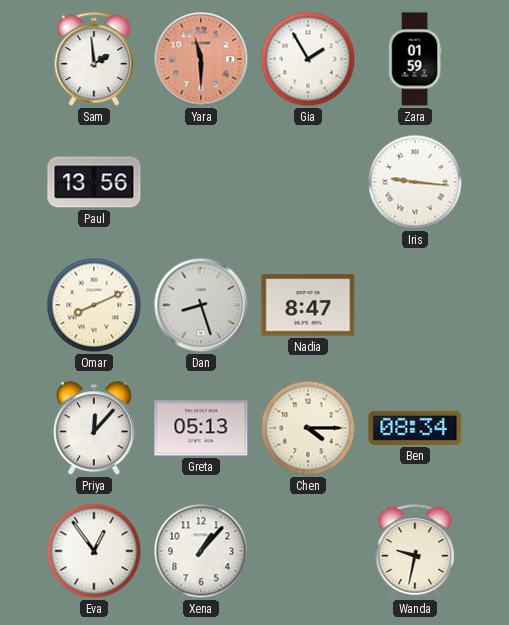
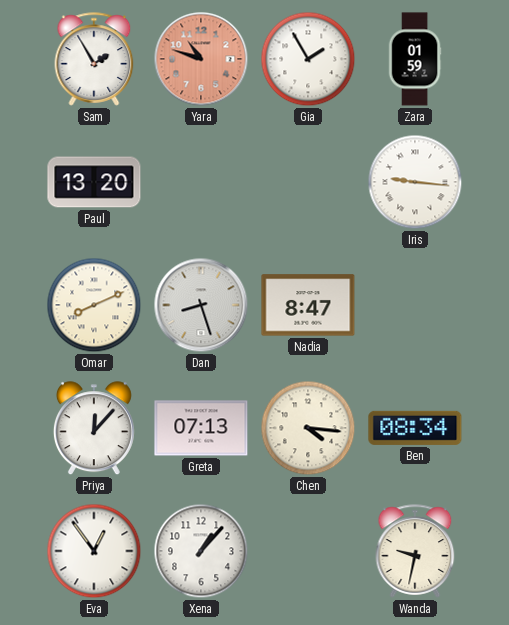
Sam: 1:59 -> 1:55 (94, 59)
Yara: 11:30 -> 10:48 (201, 59)
Paul: 13:56 -> 13:20 (94, 182)
Greta: 05:13 -> 07:13 (201, 428)
Chen: 4:15 -> 4:16 (308, 428)
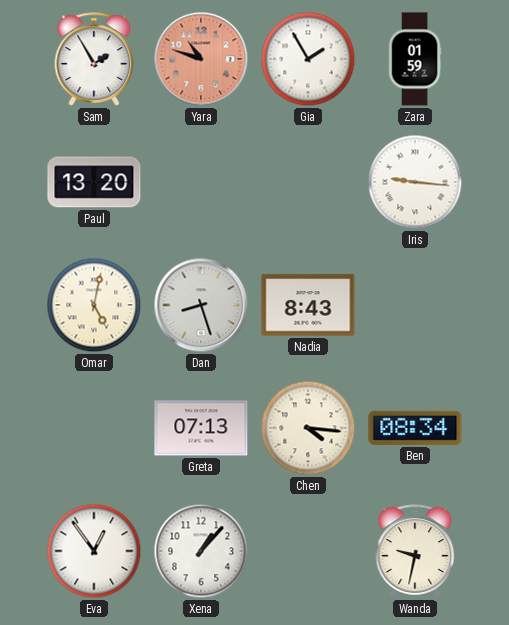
Omar: 8:11 -> 5:02 (94, 305)
Nadia: 8:47 -> 8:43 (308, 305)
Priya: 12:07 -> none (94, 429)
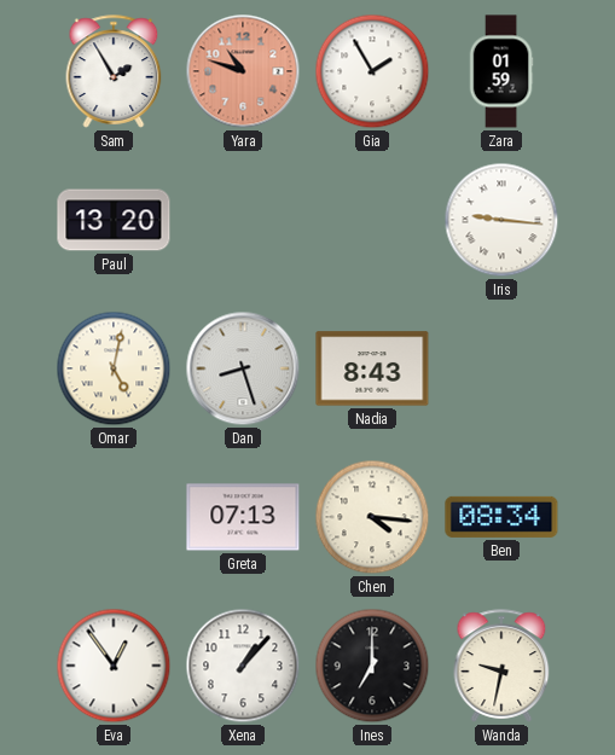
Ines: none -> 7:00 (372, 666)
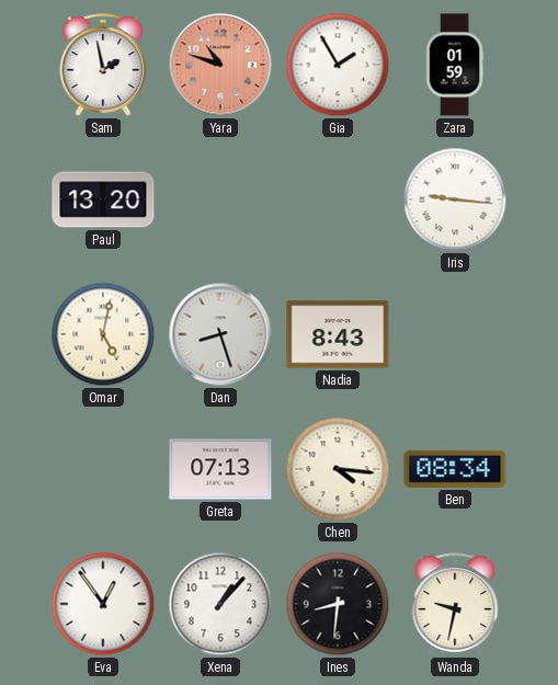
Sam: 1:55 -> 1:58 (103, 65)
Ines: 7:00 -> 8:31 (338, 604)
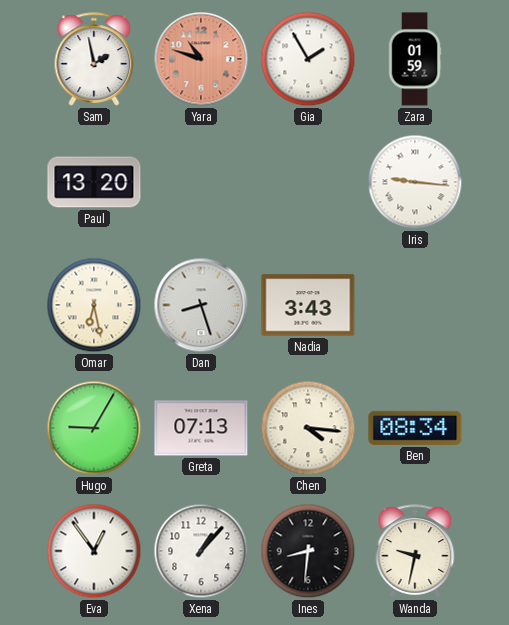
Omar: 5:02 -> 6:28 (94, 305)
Nadia: 8:43 -> 3:43 (308, 305)
Hugo: none -> 9:05 (94, 428)
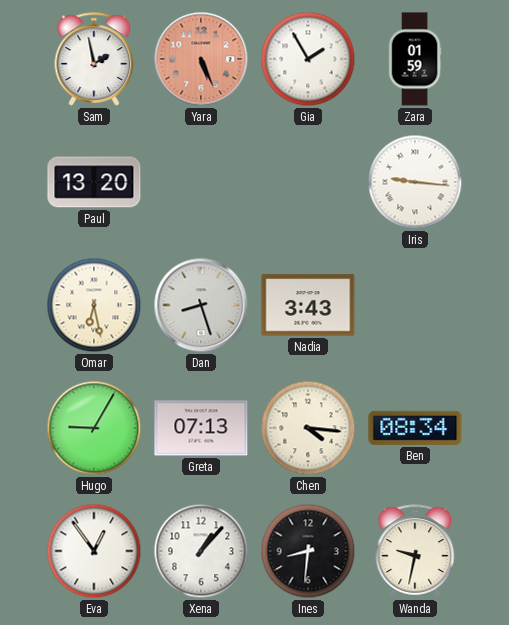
Yara: 10:48 -> 5:26 (201, 59)
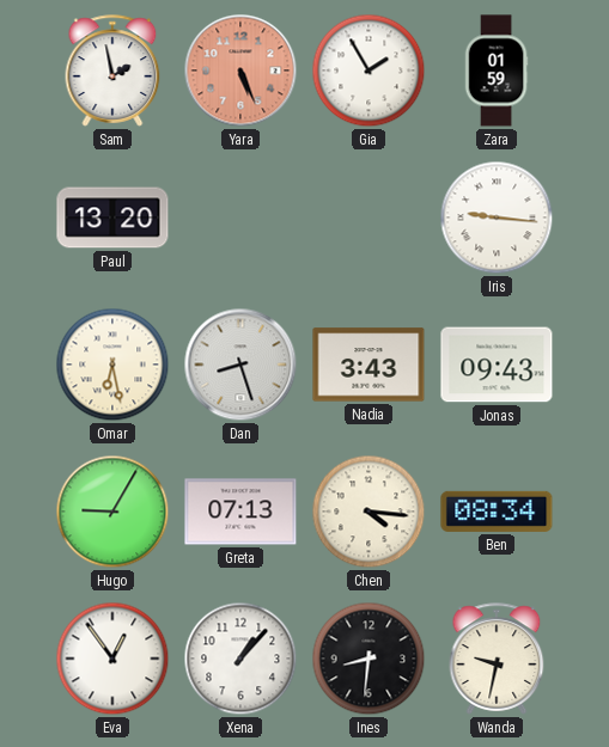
Jonas: none -> 09:43 (497, 365)
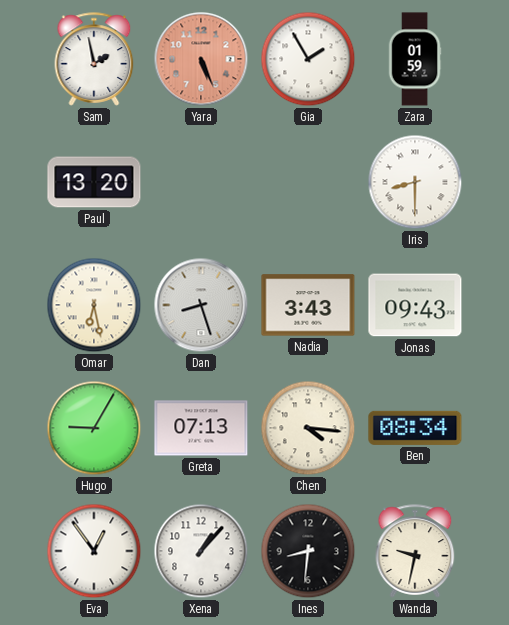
Iris: 9:16 -> 8:30 (415, 182)
